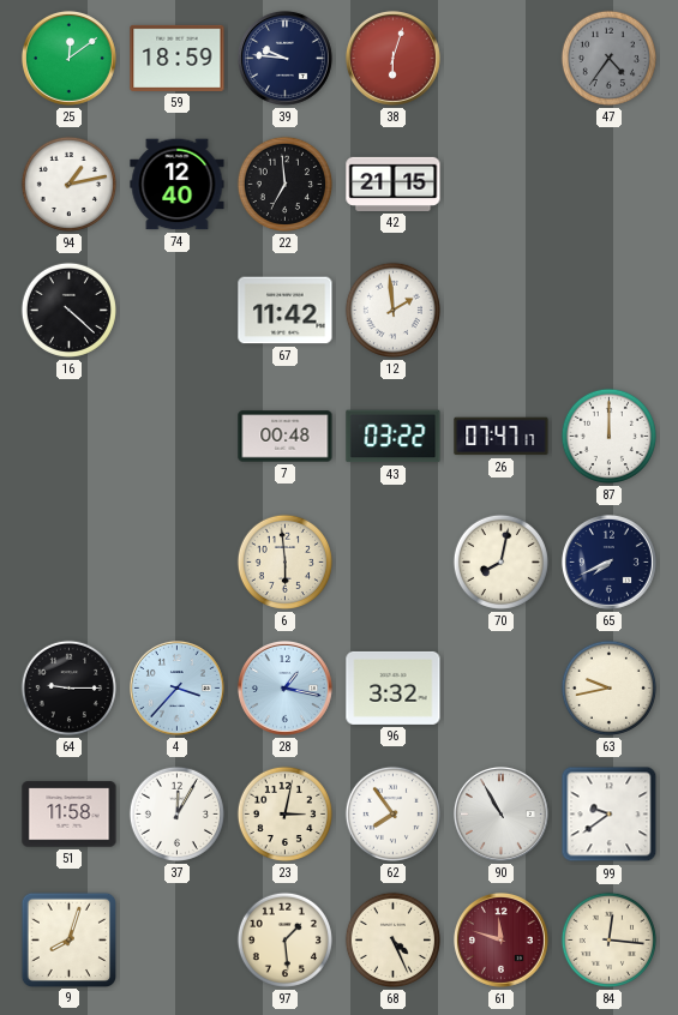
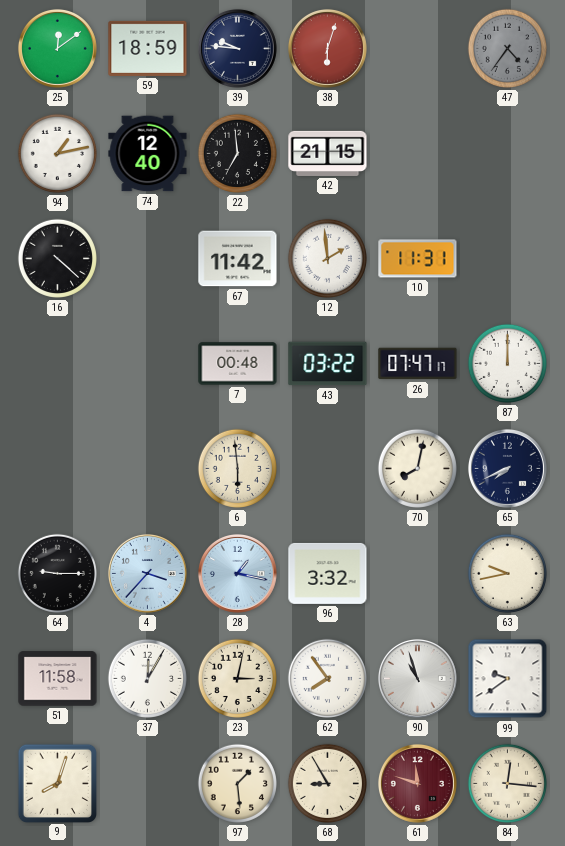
10: none -> 11:31 (418, 259)
90: 10:55 -> 10:57 (417, 678)
68: 4:26 -> 8:55 (327, 783)
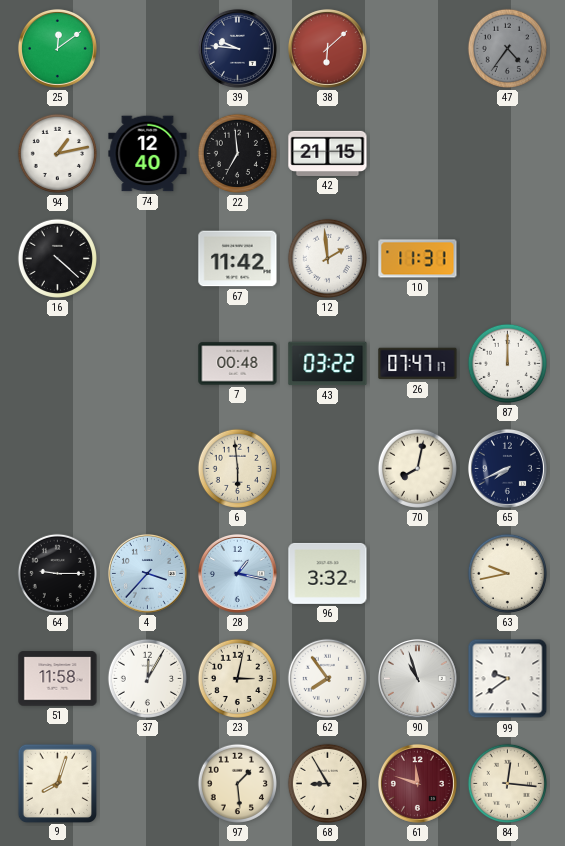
59: 18:59 -> none (148, 48)
38: 6:03 -> 6:08 (327, 48)
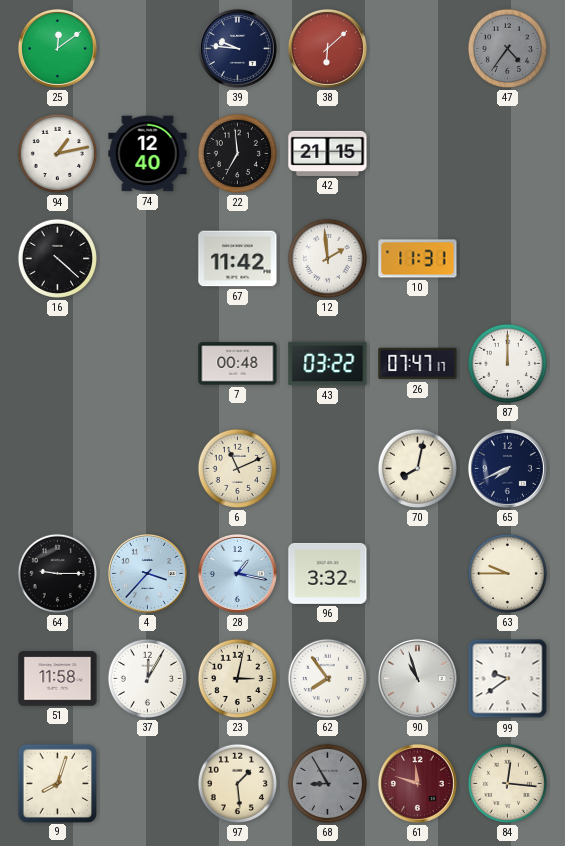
6: 5:59 -> 11:11 (237, 468)
63: 9:43 -> 9:45 (507, 573)
68 dial: cream -> grey (327, 783)
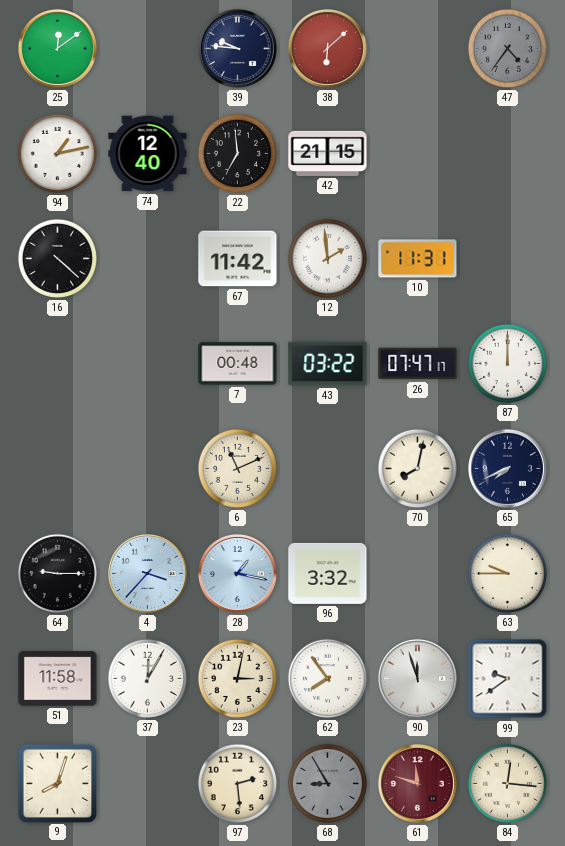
90: 10:57 -> 11:57 (417, 678)
97: 1:29 -> 2:29 (237, 783)
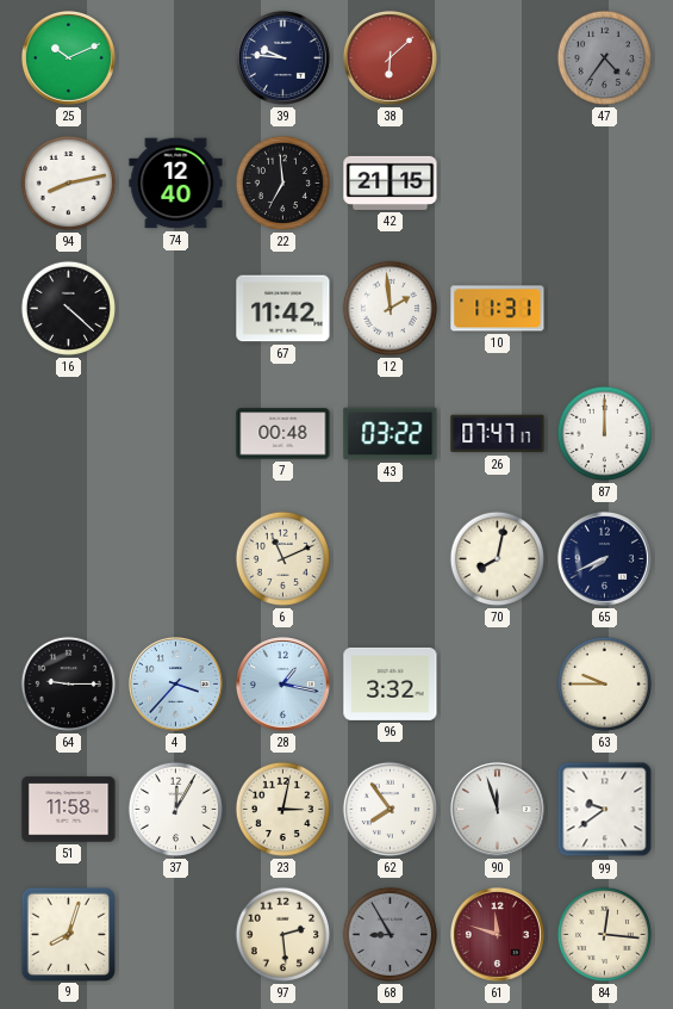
25: 12:09 -> 10:11 (68, 57)
94: 1:13 -> 8:13 (68, 182)
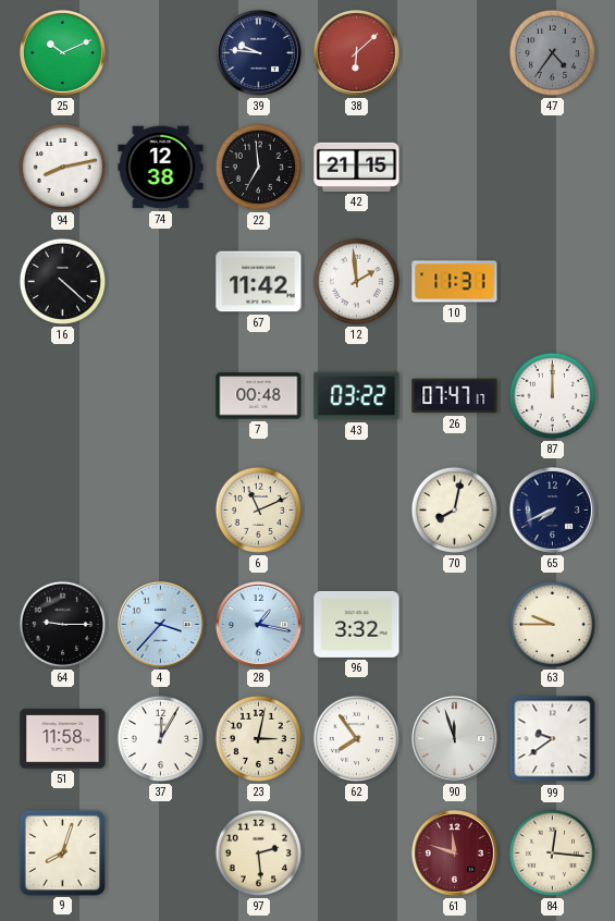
74: 12:40 -> 12:38 (161, 168)
68: 8:55 -> none (390, 934)
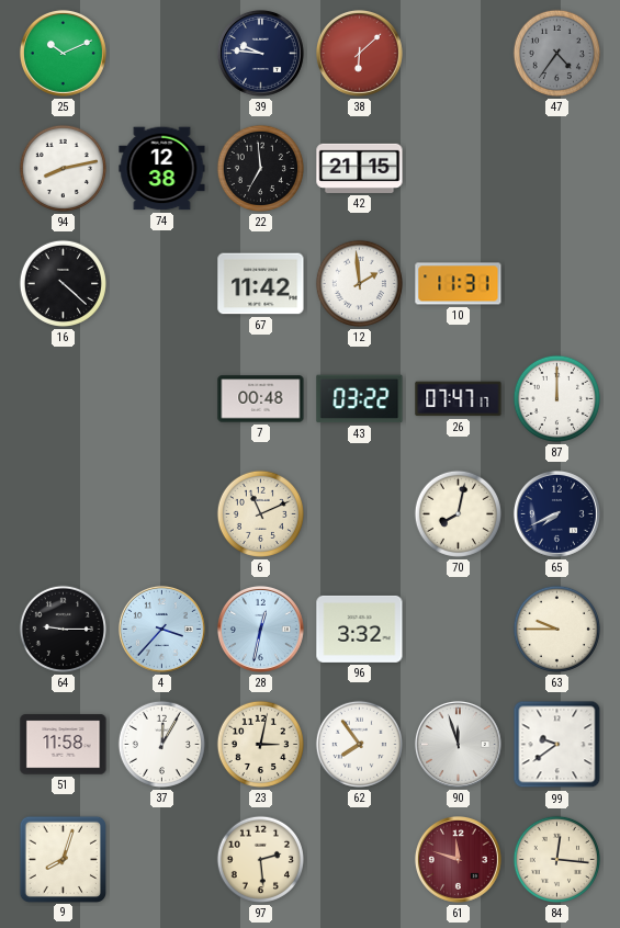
28: 1:17 -> 12:32 (260, 629)
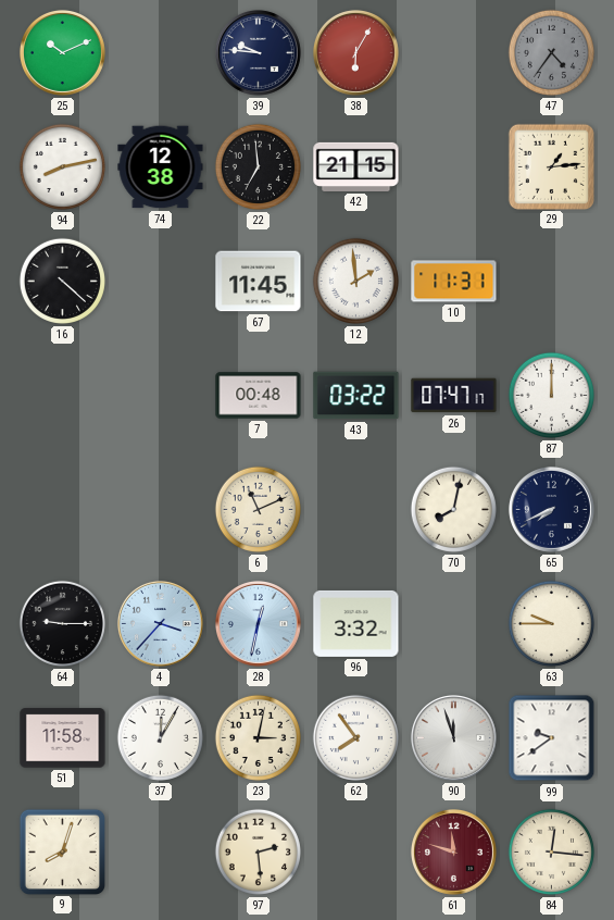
38: 6:08 -> 6:05 (355, 52)
29: none -> 1:14 (551, 166)
67: 11:42 -> 11:45 (259, 282)
